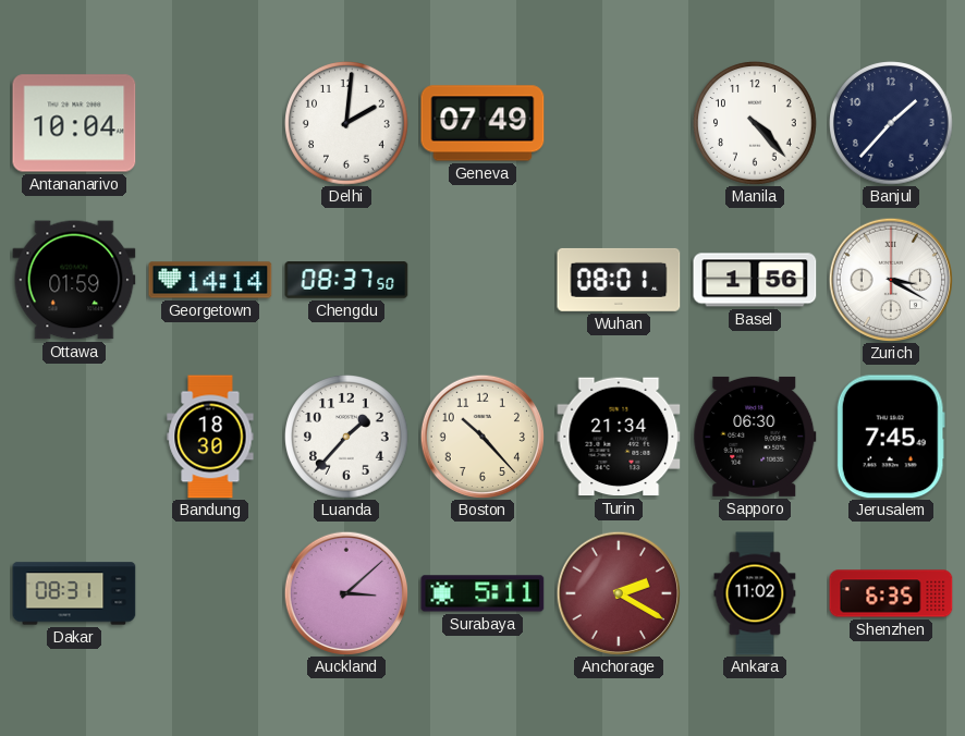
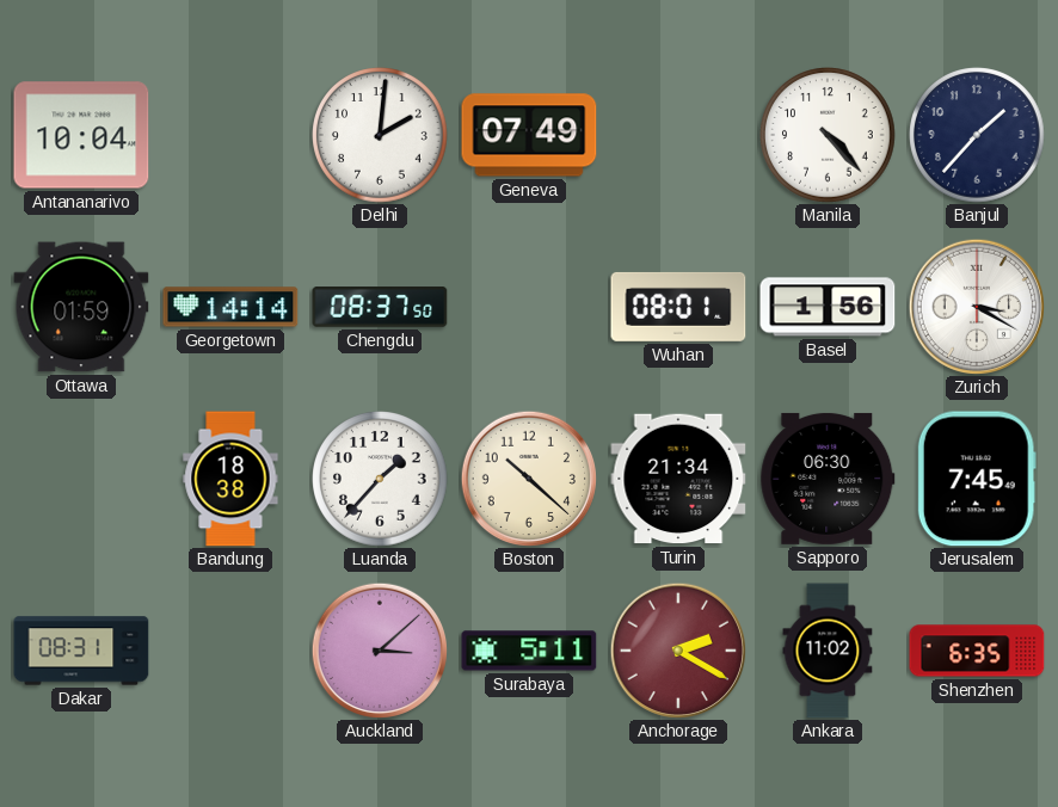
Bandung: 18:30 -> 18:38 (230, 479)
Boston: 10:23 -> 10:22 (528, 478)
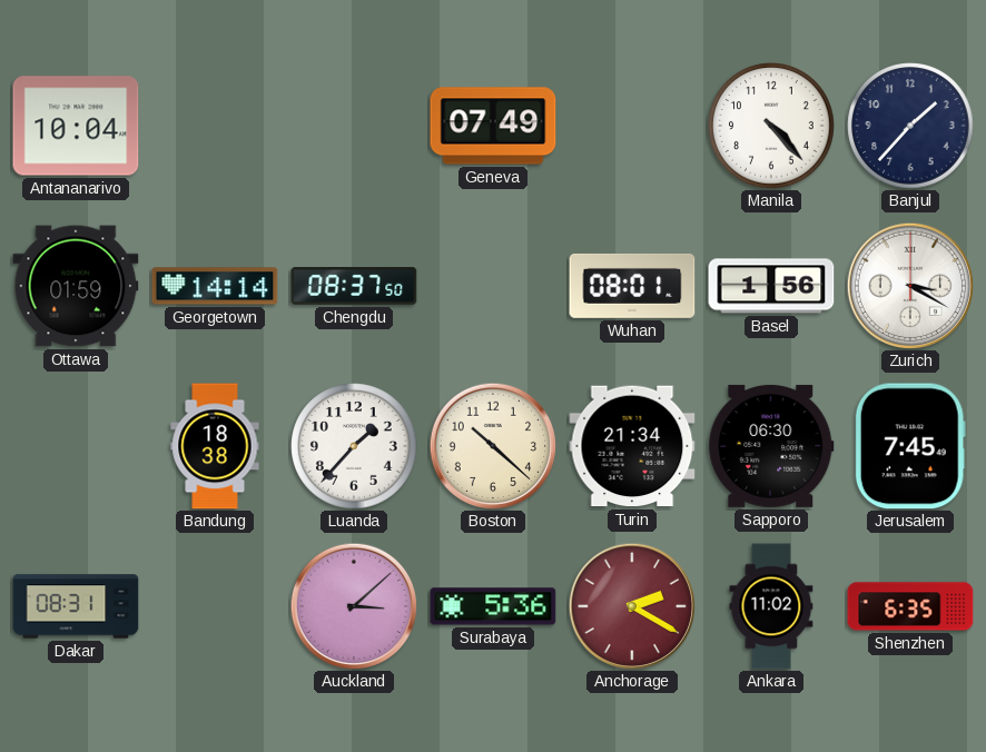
Delhi: 2:01 -> none (380, 135)
Surabaya: 5:11 -> 5:36 (493, 606)
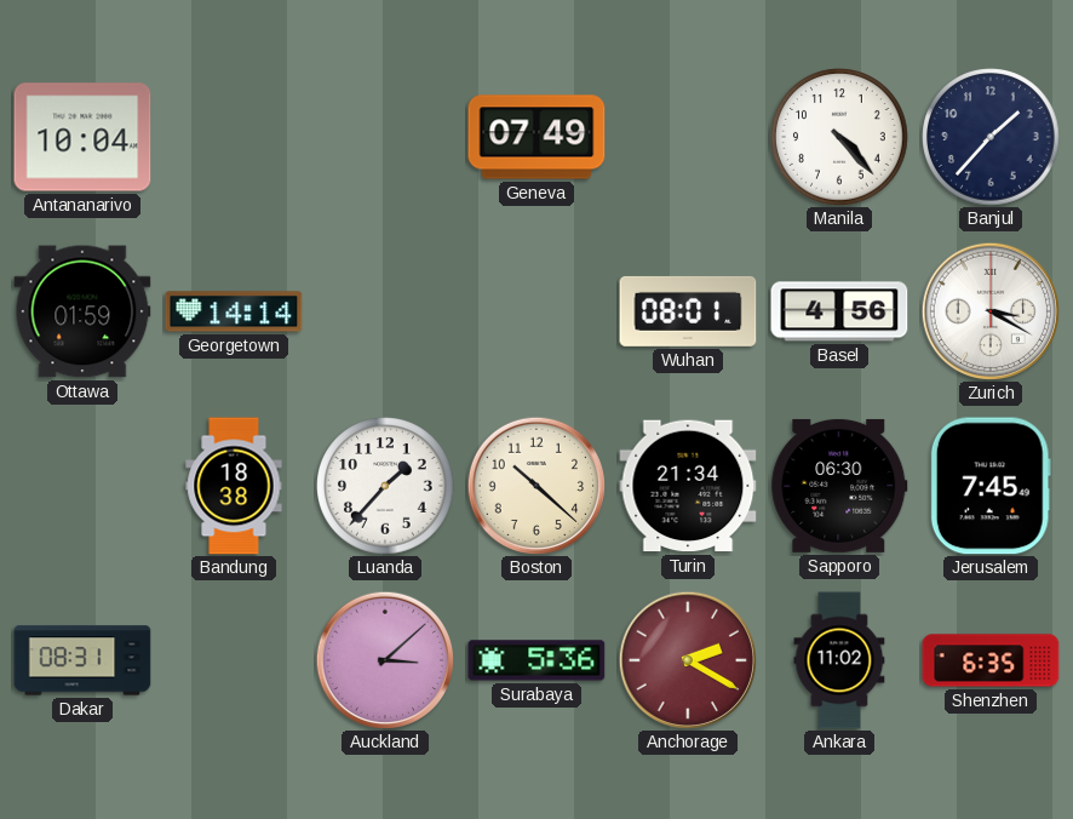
Chengdu: 08:37 -> none (354, 286)
Basel: 1:56 -> 4:56 (839, 311)
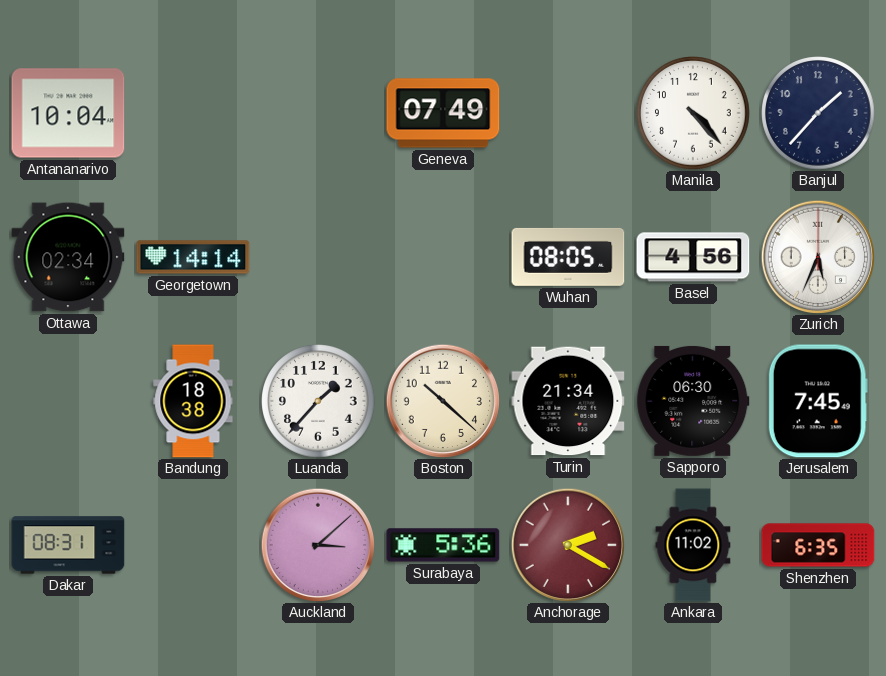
Ottawa: 01:59 -> 02:34 (68, 257)
Wuhan: 08:01 -> 08:05 (568, 257)
Zurich: 3:20 -> 5:34 (817, 256)
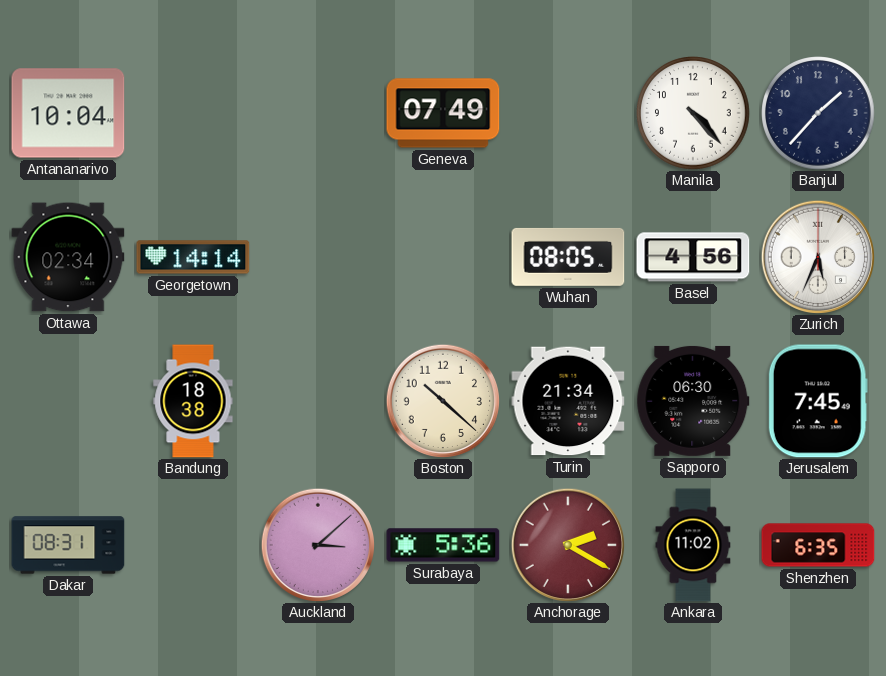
Luanda: 1:37 -> none (318, 401)
